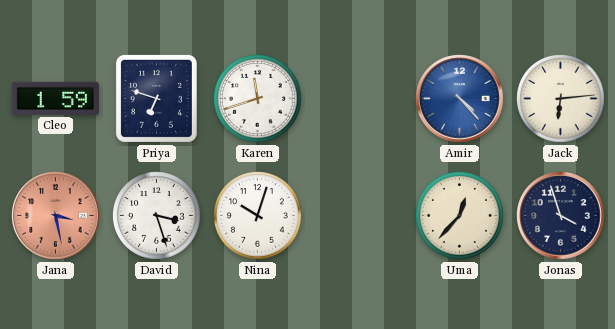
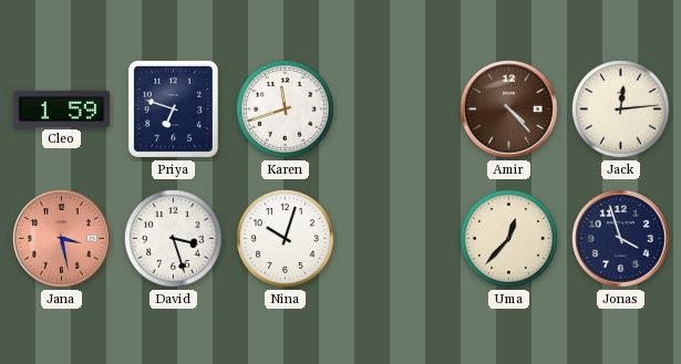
Amir dial: blue -> brown (509, 110)
Jack: 6:14 -> 12:14 (621, 110)
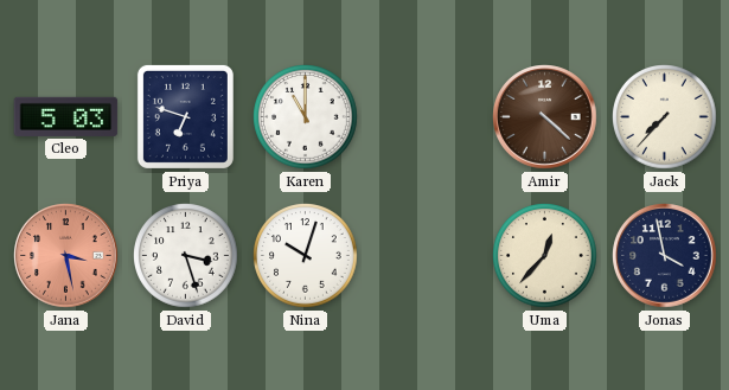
Cleo: 1:59 -> 5:03 (66, 116)
Karen: 11:42 -> 11:00 (306, 117)
Amir: 4:23 -> 4:22 (545, 117)
Jack: 12:14 -> 7:37 (665, 117)
Jonas: 3:57 -> 3:58 (665, 256)
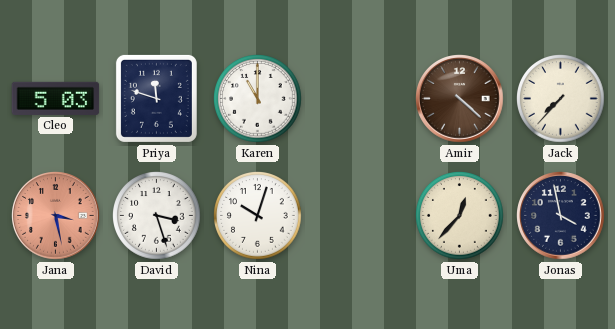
Priya: 6:48 -> 11:48 (156, 98)
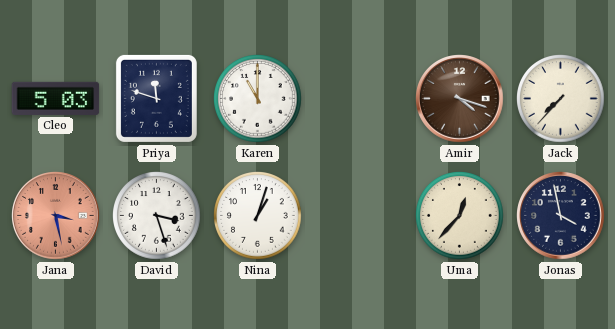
Amir: 4:22 -> 4:18 (460, 99)
Nina: 10:03 -> 1:03 (258, 216)
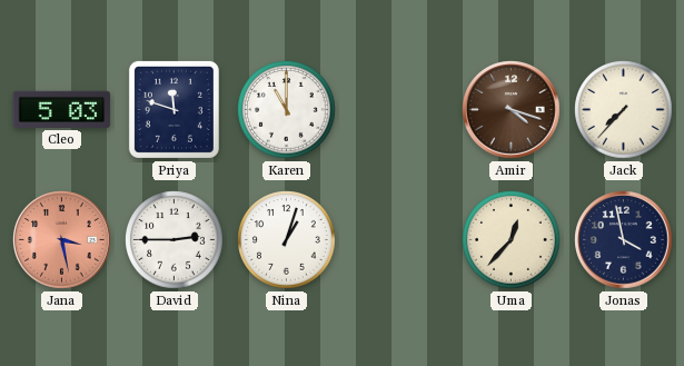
David: 3:27 -> 2:45 (175, 240)
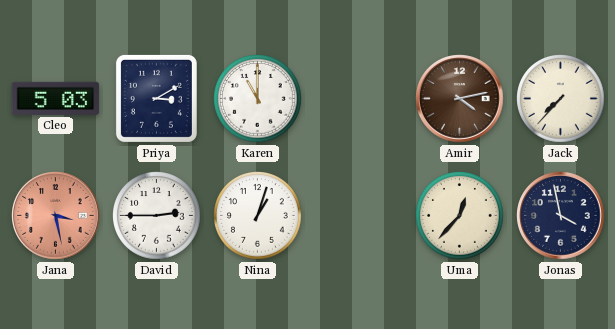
Priya: 11:48 -> 3:10 (156, 98)
Amir: 4:18 -> 4:13 (460, 99)
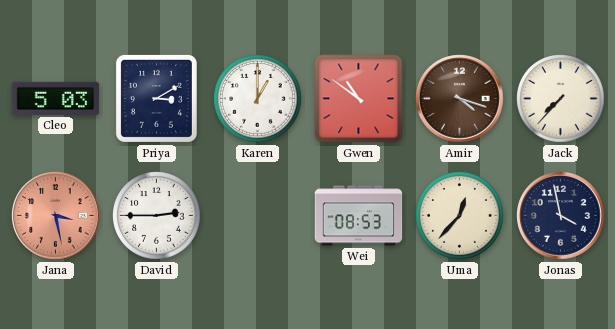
Karen: 11:00 -> 1:00 (258, 99)
Gwen: none -> 10:51 (359, 99)
Amir: 4:13 -> 4:18 (460, 99)
Nina: 1:03 -> none (258, 216)
Wei: none -> 08:53 (359, 216)
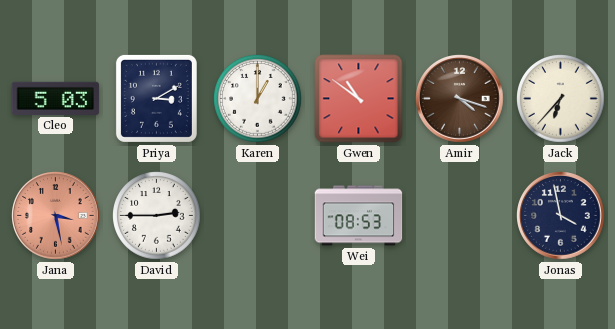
Jack: 7:37 -> 6:37 (561, 99)
Uma: 12:37 -> none (460, 216)
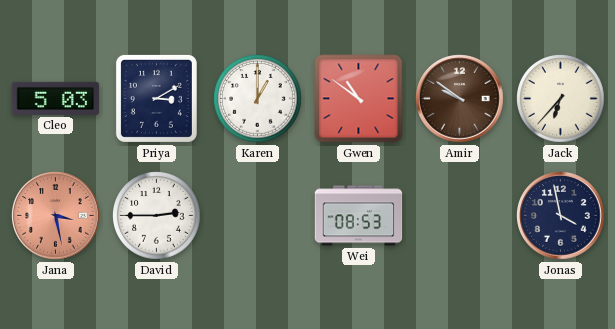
Amir: 4:18 -> 9:51 (460, 99)
